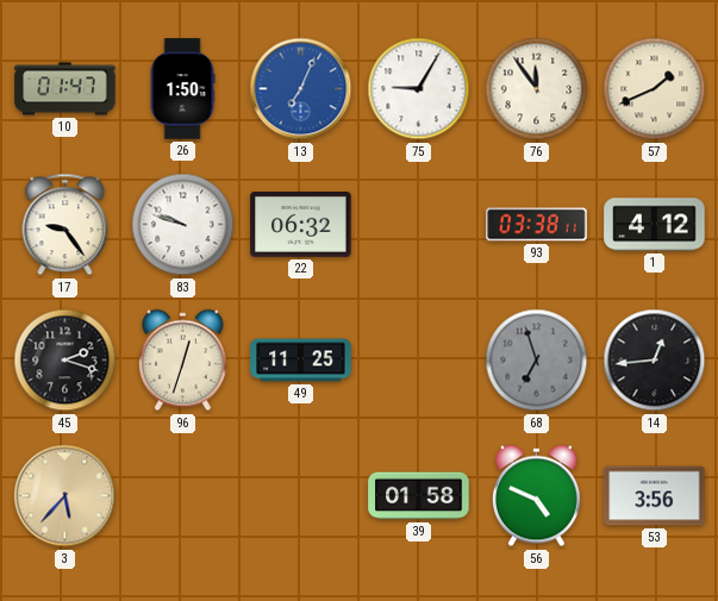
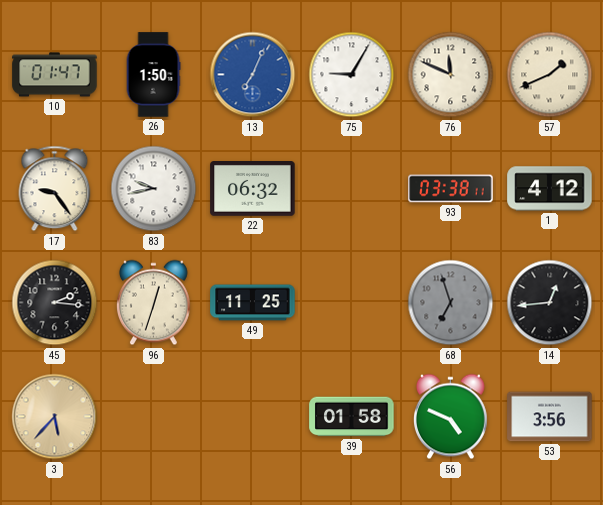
76: 11:54 -> 11:49 (451, 75)
83: 9:48 -> 9:43 (154, 189)
45: 2:18 -> 2:16 (55, 303)
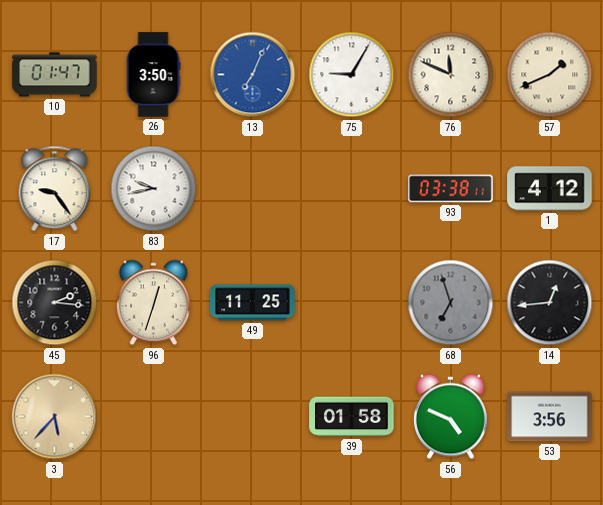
26: 1:50 -> 3:50 (153, 75)
22: 06:32 -> none (253, 189)
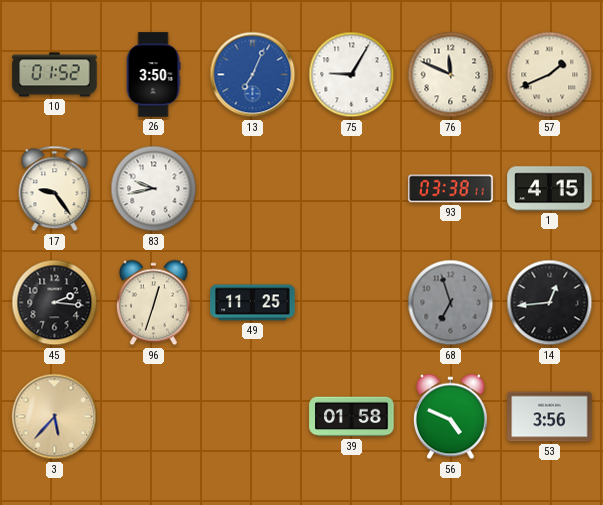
10: 01:47 -> 01:52 (55, 75)
1: 4:12 -> 4:15 (550, 189)
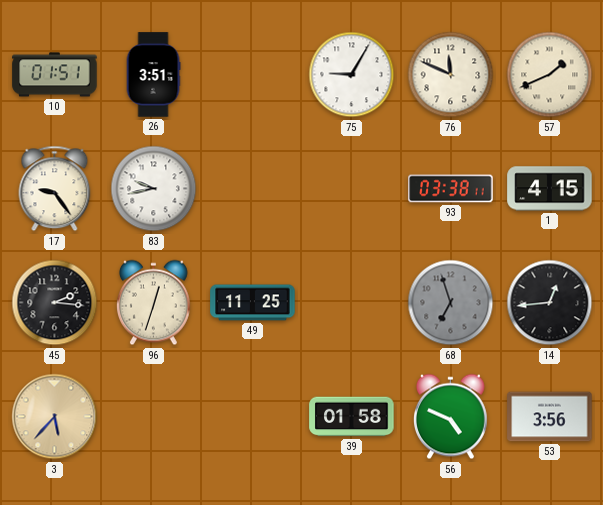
10: 01:52 -> 01:51 (55, 75)
26: 3:50 -> 3:51 (153, 75)
13: 7:04 -> none (253, 75)
